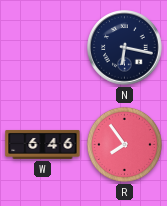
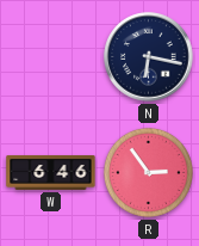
R: 7:54 -> 2:54 (148, 172)
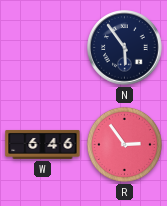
N: 6:17 -> 5:54 (125, 48)
